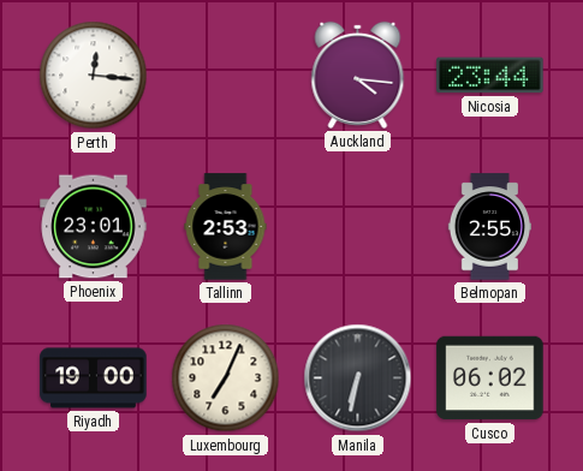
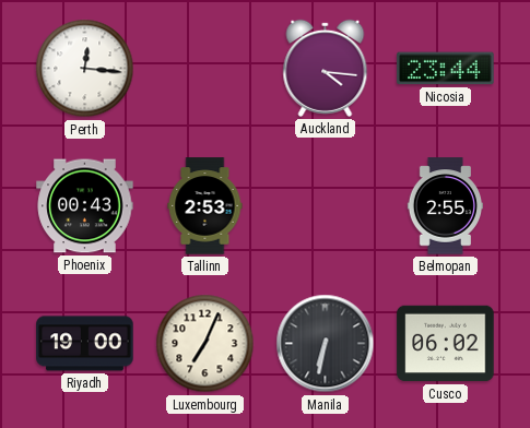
Phoenix: 23:01 -> 00:43 (85, 206)
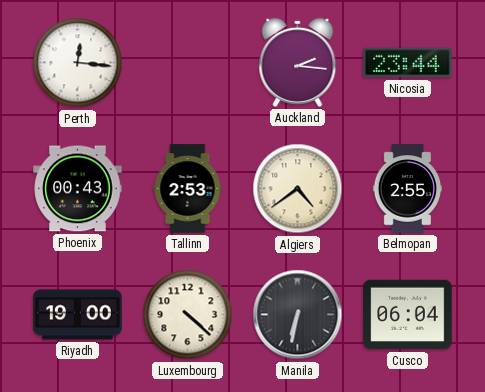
Auckland: 4:16 -> 2:16 (298, 62)
Algiers: none -> 4:39 (298, 189)
Luxembourg: 7:04 -> 4:22 (188, 315)
Cusco: 06:02 -> 06:04 (408, 315)
